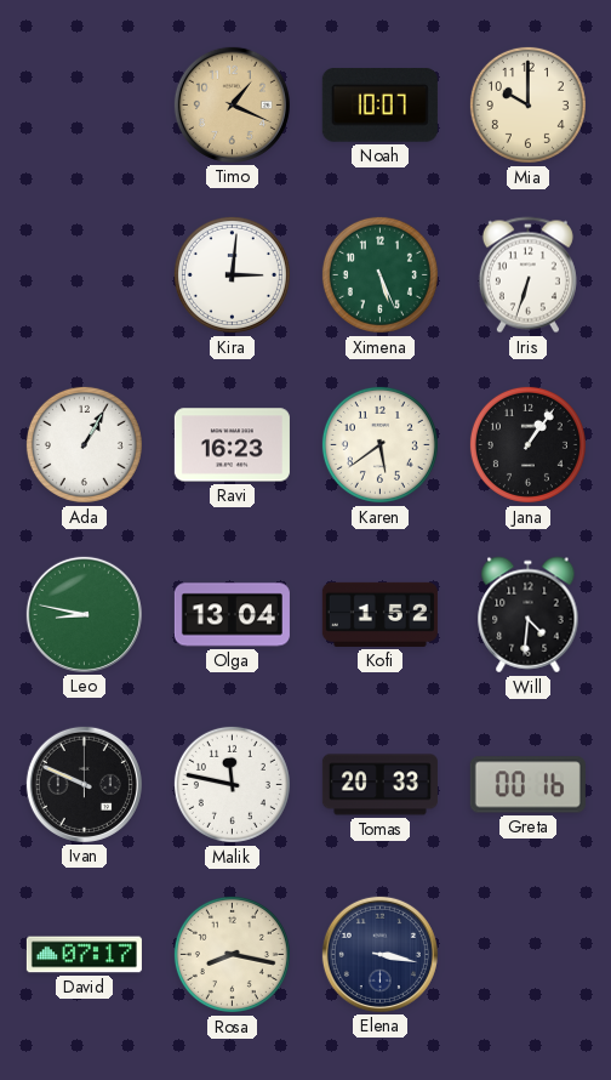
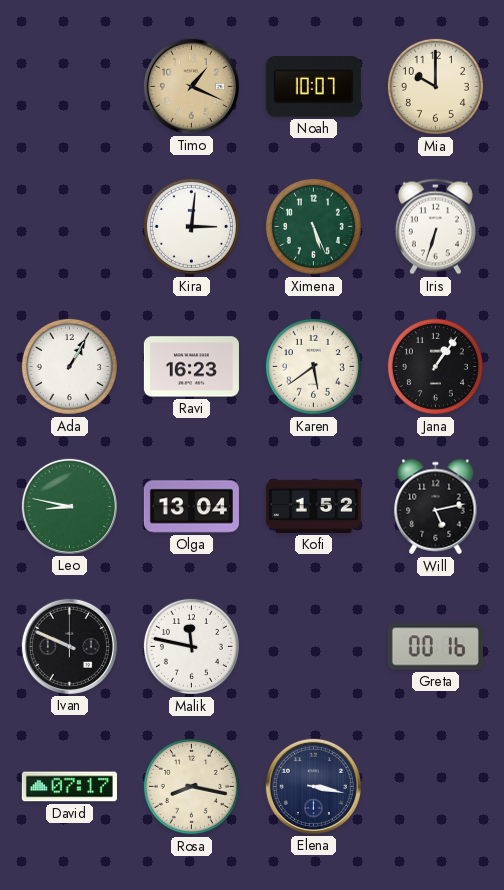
Will: 4:31 -> 5:13 (436, 507)
Tomas: 20:33 -> none (379, 785)
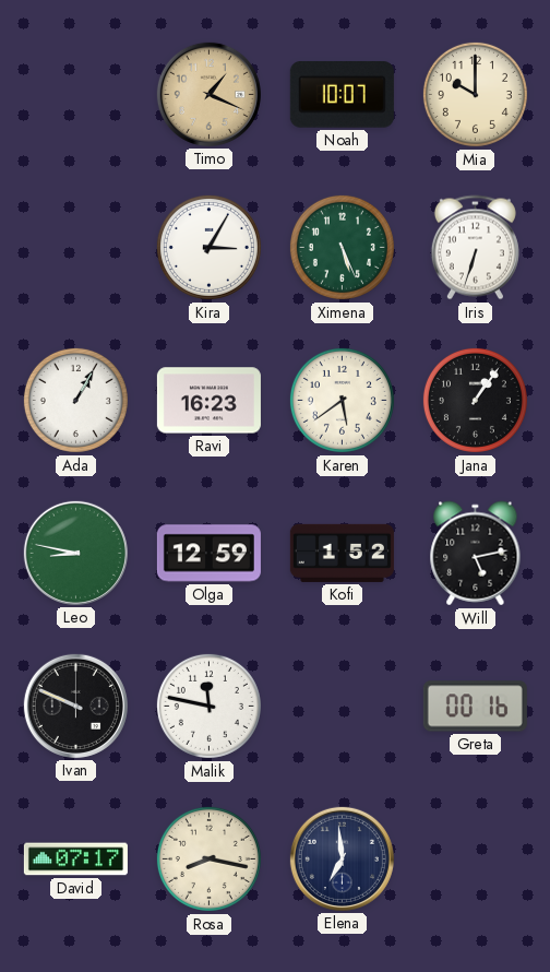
Kira: 3:01 -> 3:05 (208, 247)
Olga: 13:04 -> 12:59 (208, 554)
Elena: 3:17 -> 6:59 (342, 858)
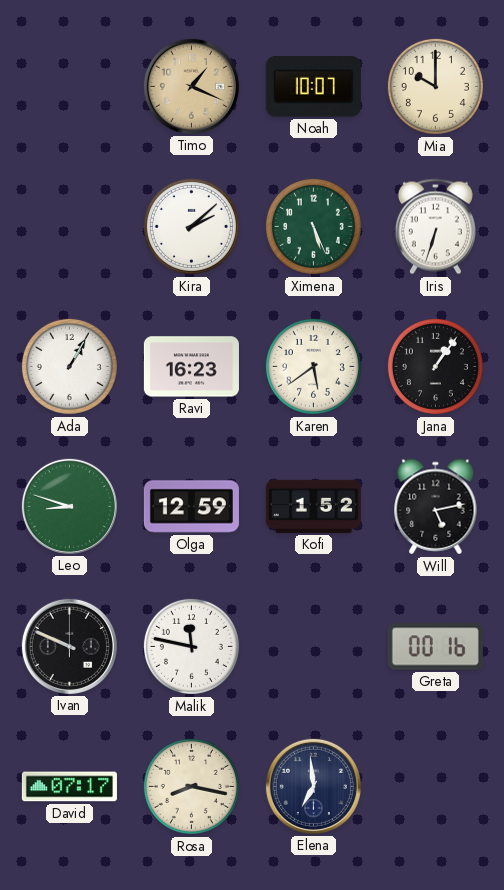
Kira: 3:05 -> 2:08 (191, 226)
Leo: 8:47 -> 8:48 (69, 506)
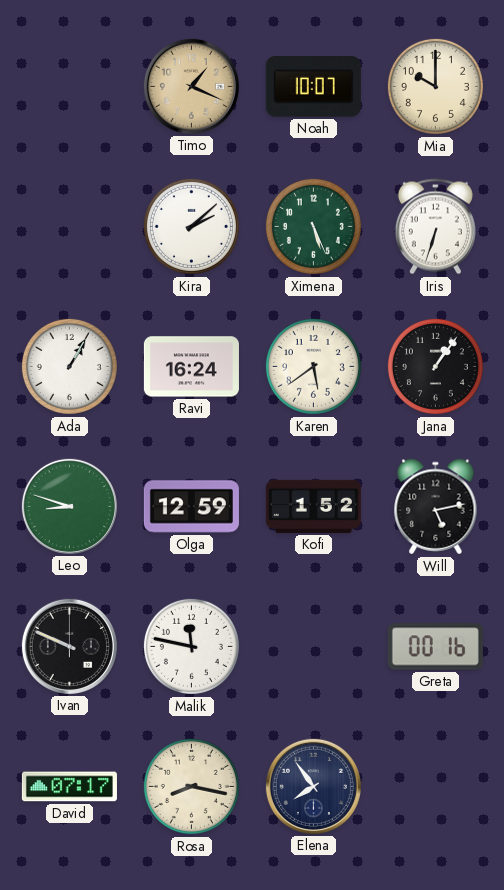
Ravi: 16:23 -> 16:24 (191, 367)
Elena: 6:59 -> 7:54 (313, 786)
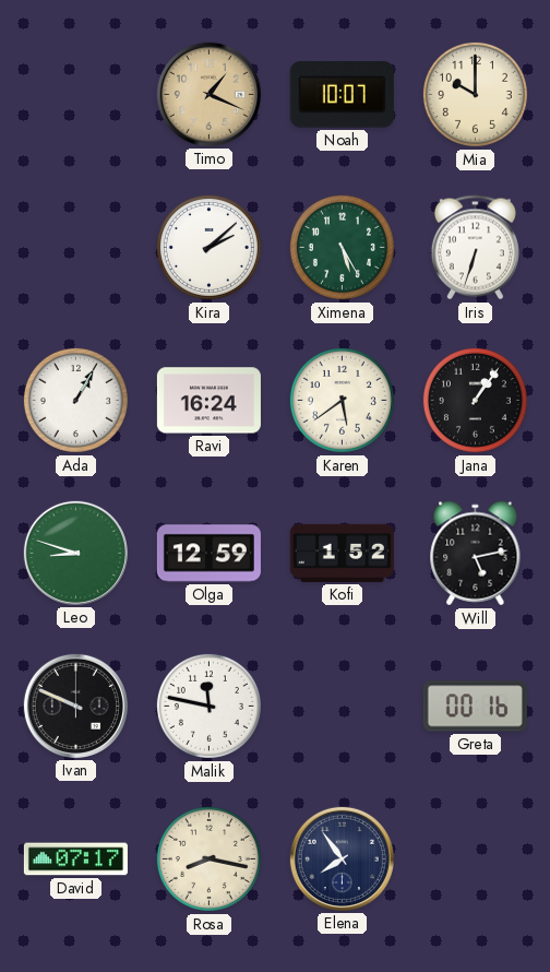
Ximena: 5:26 -> 5:25 (342, 247)
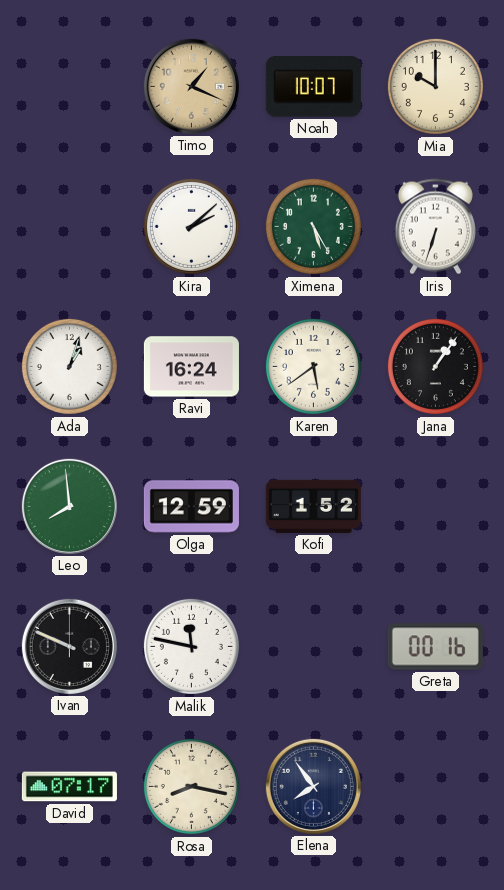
Ada: 1:05 -> 1:03 (69, 366)
Leo: 8:48 -> 7:59 (69, 506)
Will: 5:13 -> none (476, 554)
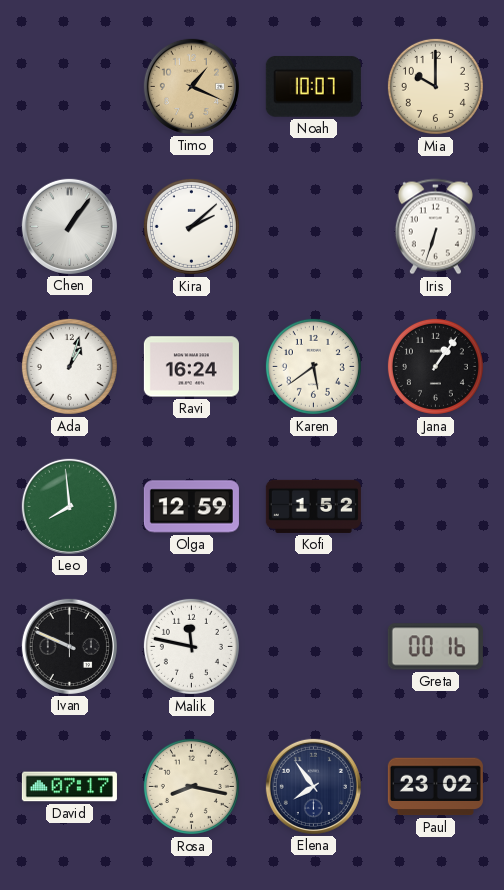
Chen: none -> 1:06 (69, 226)
Ximena: 5:25 -> none (313, 226)
Paul: none -> 23:02 (435, 787)
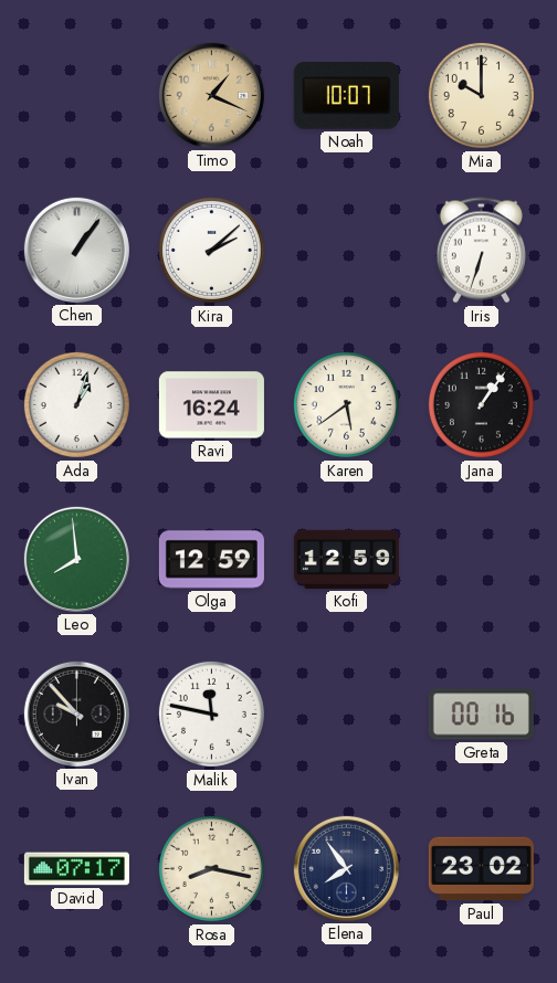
Kofi: 1:52 -> 12:59 (346, 559)
Ivan: 9:49 -> 9:53 (76, 714)
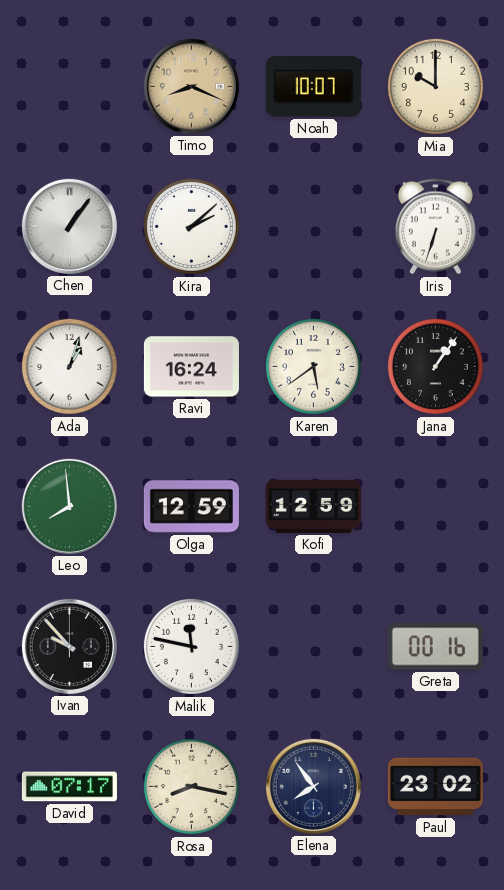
Timo: 1:19 -> 8:19 (191, 86)
